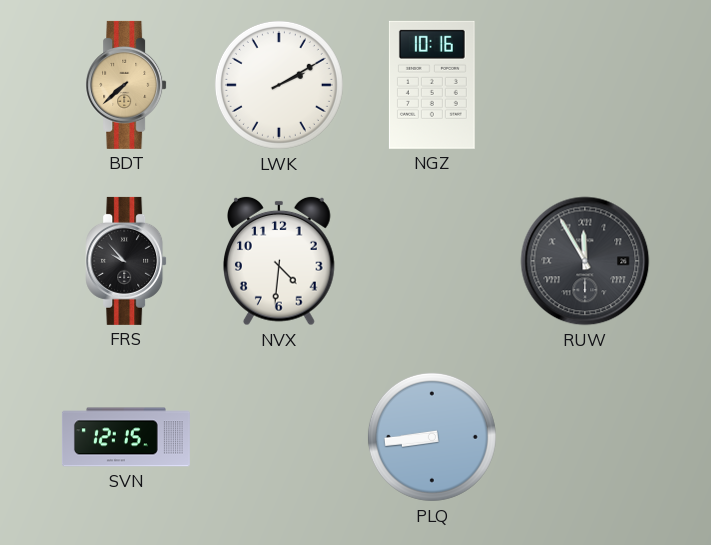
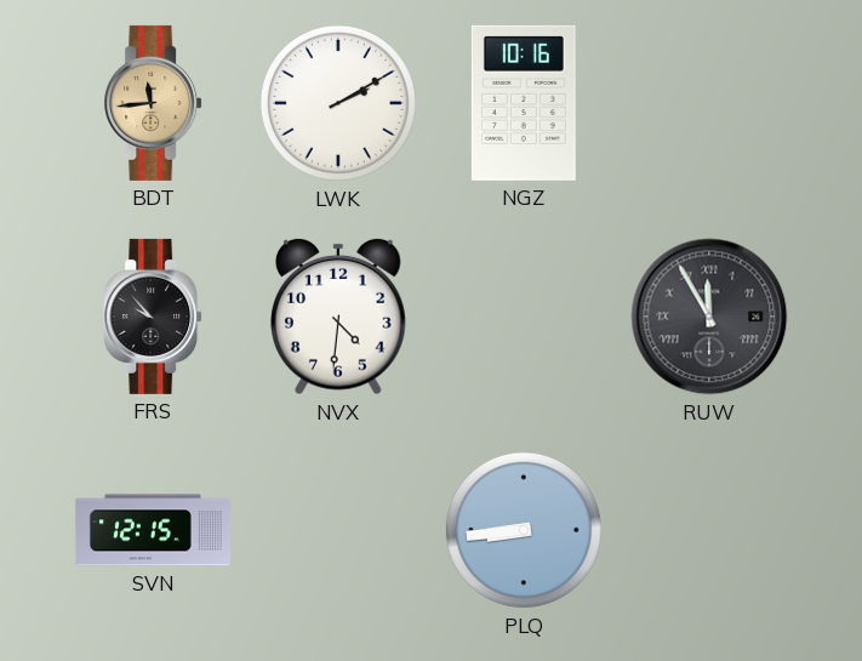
BDT: 7:38 -> 11:44 (153, 103)
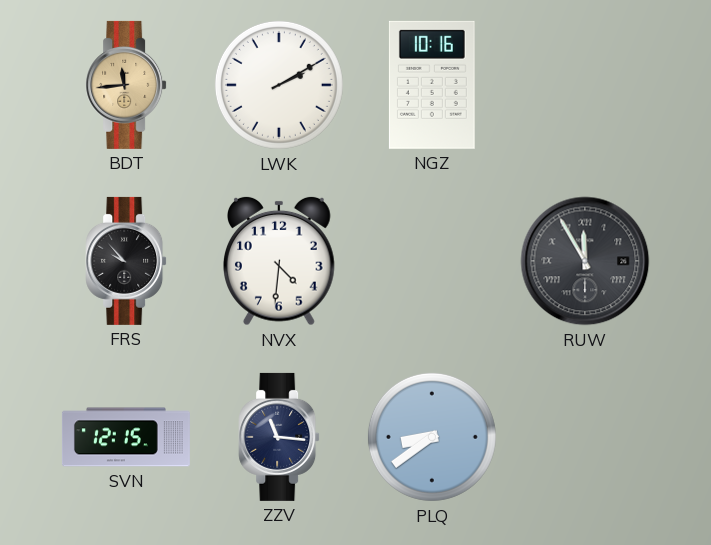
ZZV: none -> 11:16 (279, 437)
PLQ: 8:44 -> 8:39 (432, 437)
